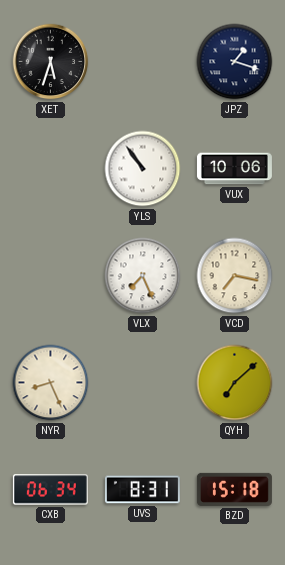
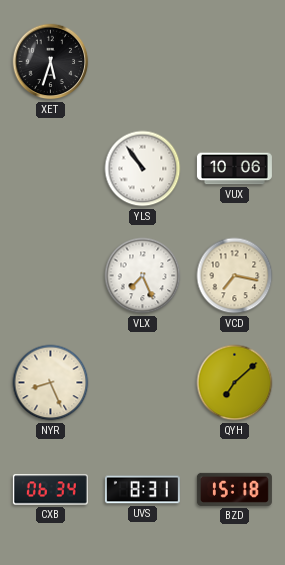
JPZ: 1:18 -> none (235, 62)
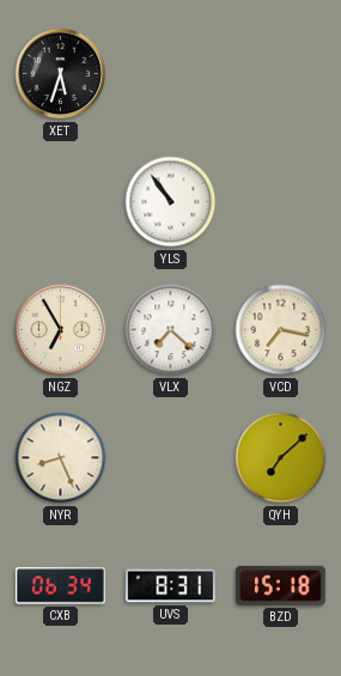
VUX: 10:06 -> none (234, 169)
NGZ: none -> 6:55 (61, 330)
VLX: 7:26 -> 7:22 (171, 330)
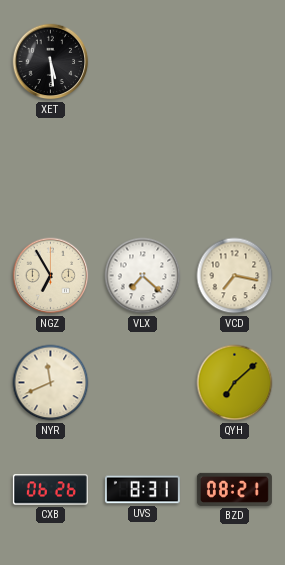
XET: 5:33 -> 5:29 (51, 62)
YLS: 10:54 -> none (171, 202)
NYR: 8:26 -> 11:41 (51, 383)
CXB: 06:34 -> 06:26 (50, 490)
BZD: 15:18 -> 08:21 (234, 489)
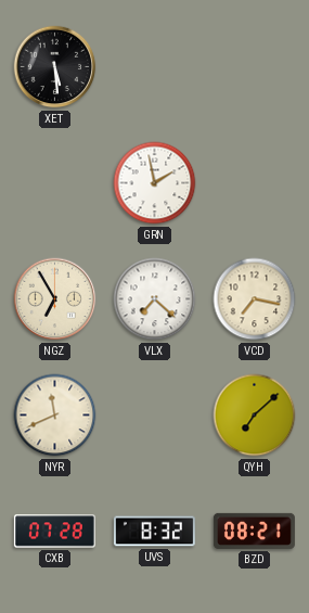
GRN: none -> 1:58 (155, 183)
CXB: 06:26 -> 07:28 (54, 532)
UVS: 8:31 -> 8:32 (154, 532)
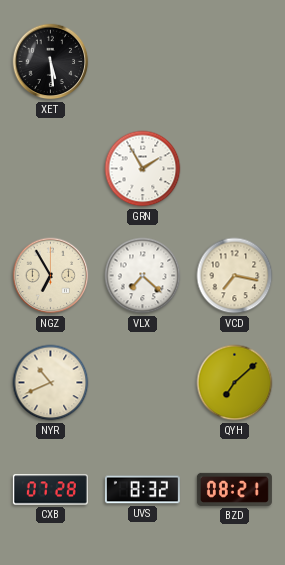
GRN: 1:58 -> 1:55 (143, 169)
NYR: 11:41 -> 10:41 (51, 383)
